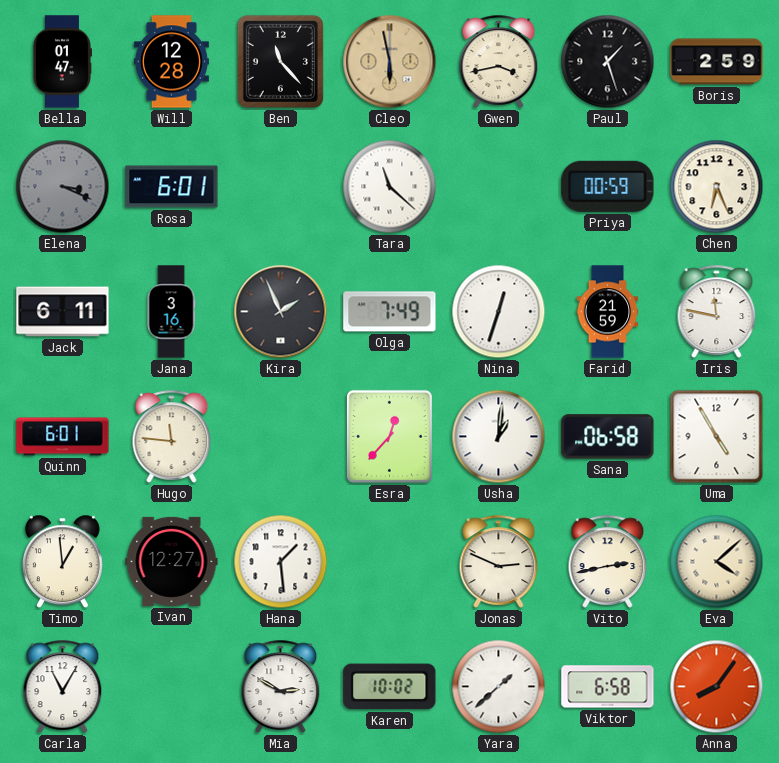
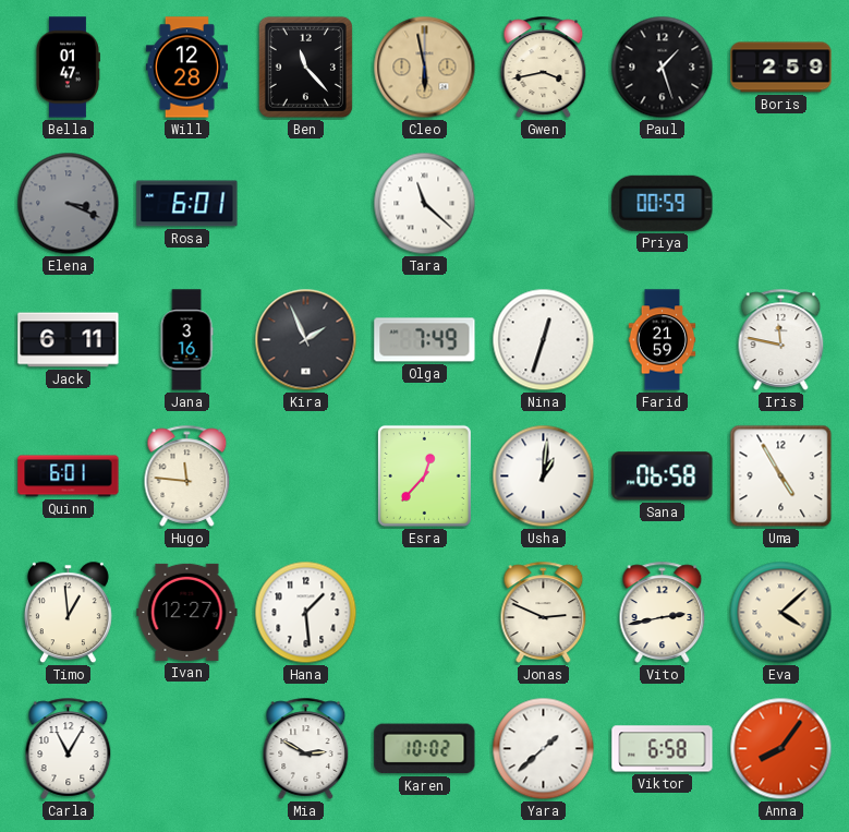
Chen: 6:26 -> none (717, 187)
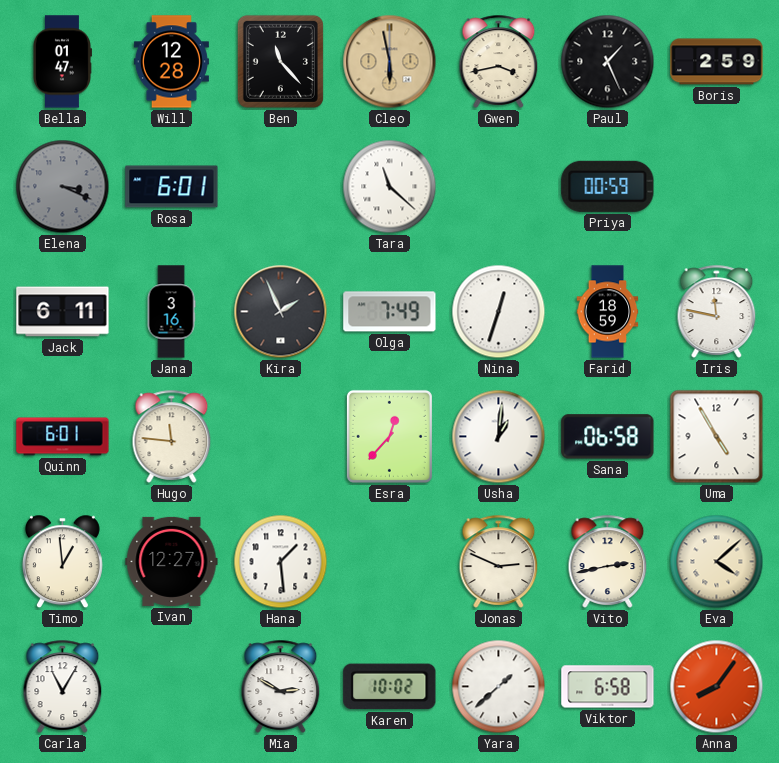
Paul: 1:27 -> 1:26 (608, 62)
Farid: 21:59 -> 18:59 (608, 312)
